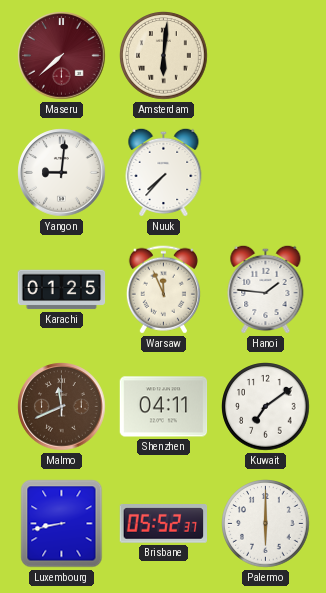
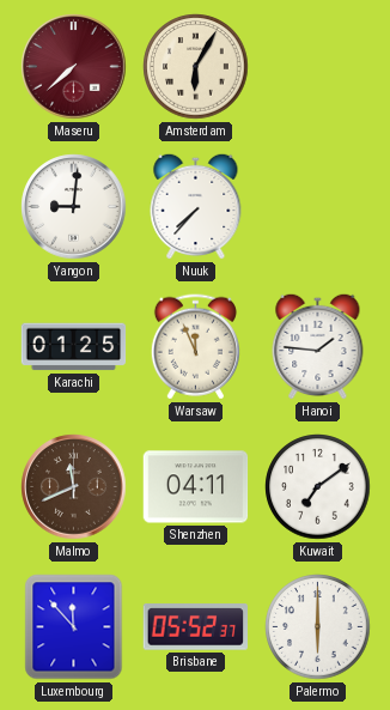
Amsterdam: 6:01 -> 6:05 (196, 67)
Luxembourg: 8:43 -> 11:53 (74, 627)
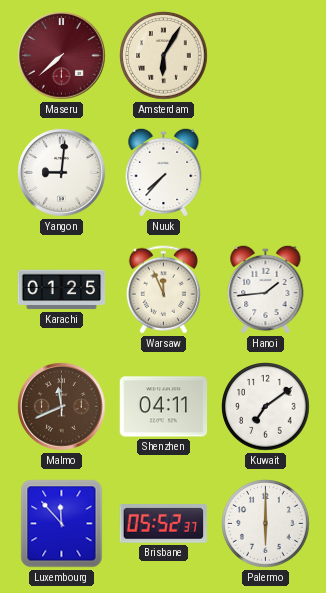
Hanoi: 1:46 -> 1:44 (266, 289)
